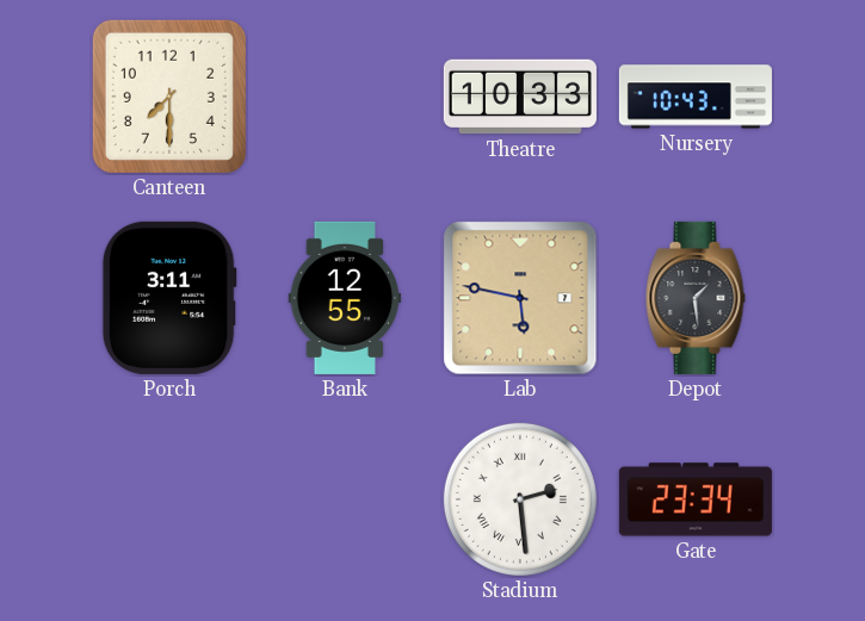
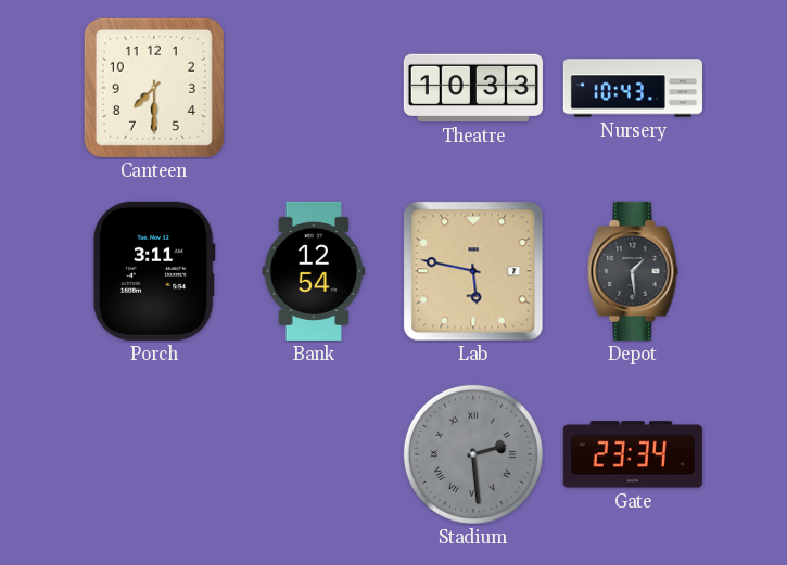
Bank: 12:55 -> 12:54 (314, 271)
Stadium dial: white -> grey (473, 454)
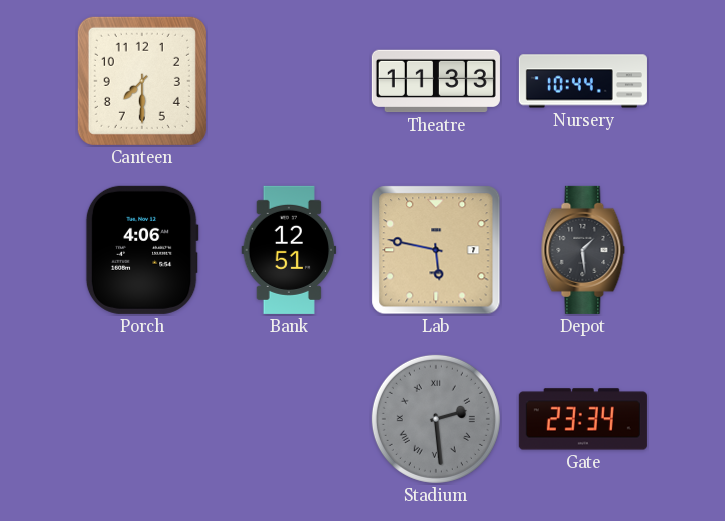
Theatre: 10:33 -> 11:33 (436, 81)
Nursery: 10:43 -> 10:44 (583, 81)
Porch: 3:11 -> 4:06 (142, 250)
Bank: 12:54 -> 12:51 (289, 250)
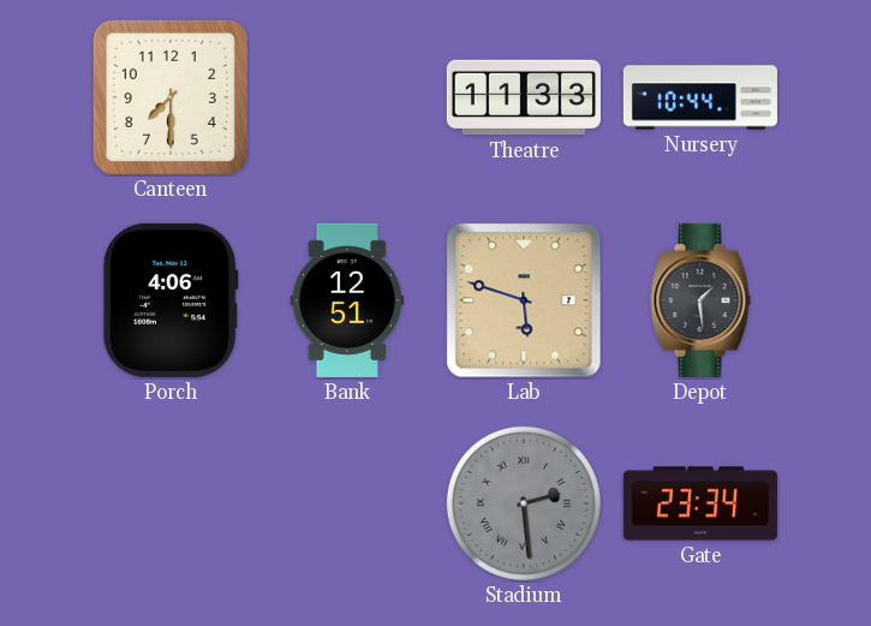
Lab: 5:47 -> 5:48 (524, 300)
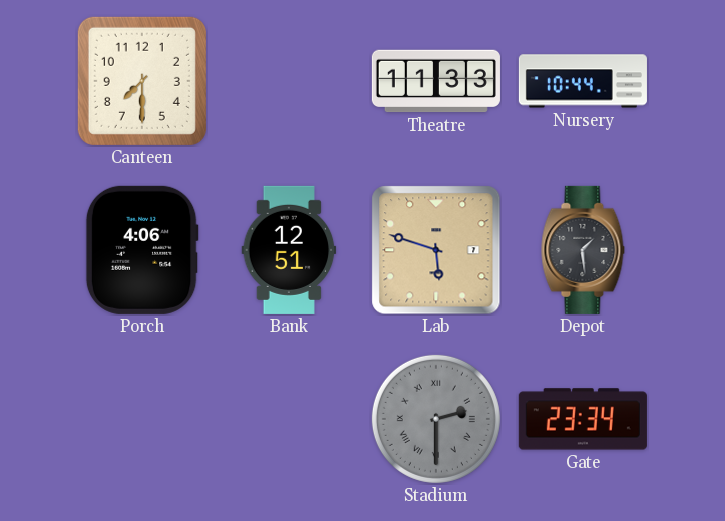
Stadium: 2:29 -> 2:30 (436, 419)
